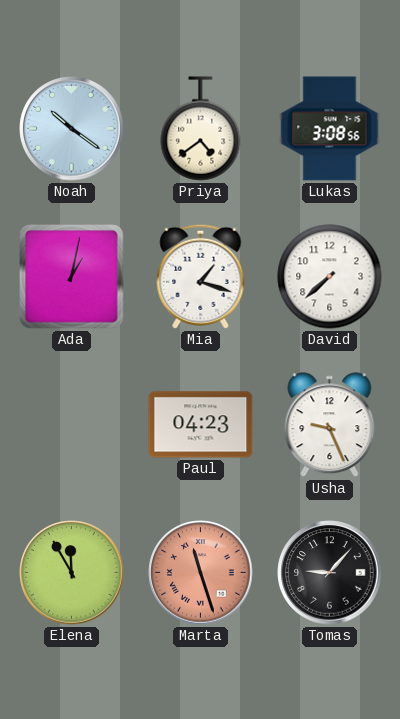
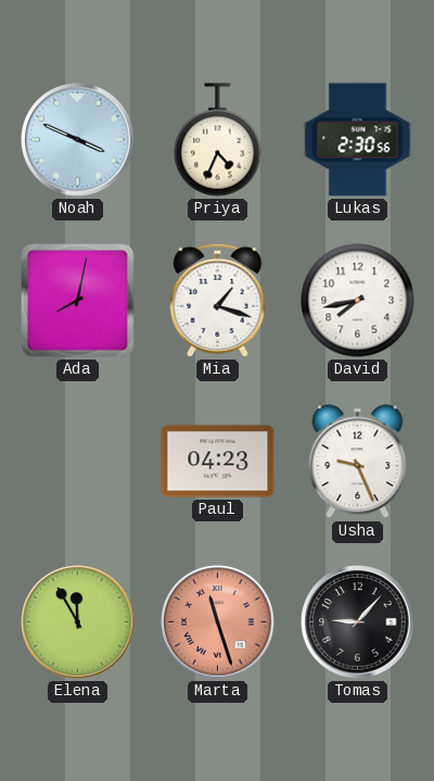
Noah: 10:21 -> 3:49 (78, 140)
Priya: 4:39 -> 4:34 (218, 140)
Lukas: 3:08 -> 2:30 (358, 140)
Ada: 1:02 -> 8:02 (78, 301)
David: 7:38 -> 7:43 (358, 301)
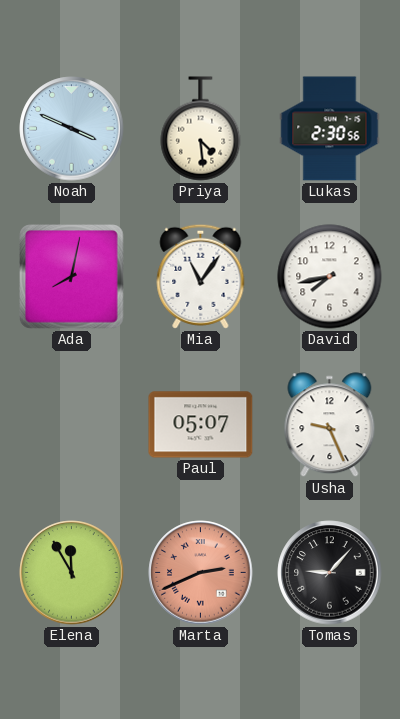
Priya: 4:34 -> 4:29 (201, 129)
Mia: 1:18 -> 11:06 (201, 276)
Paul: 04:23 -> 05:07 (201, 425)
Marta: 11:27 -> 2:41 (201, 573)
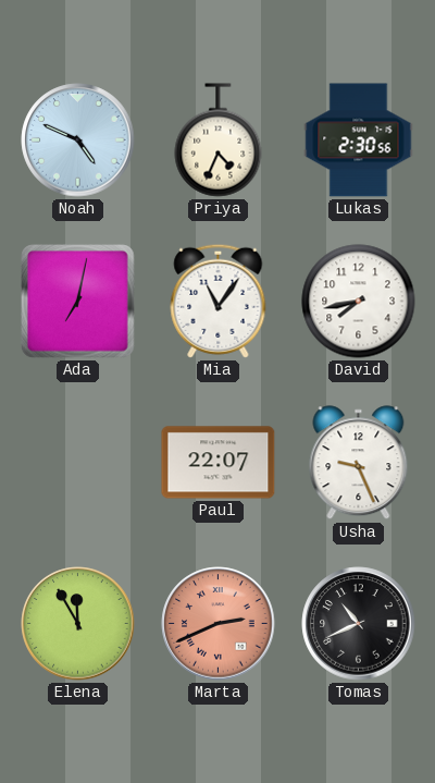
Noah: 3:49 -> 4:49 (78, 140)
Priya: 4:29 -> 4:34 (219, 140)
Ada: 8:02 -> 7:02 (78, 302)
Paul: 05:07 -> 22:07 (219, 463)
Tomas: 9:07 -> 10:41 (359, 624)
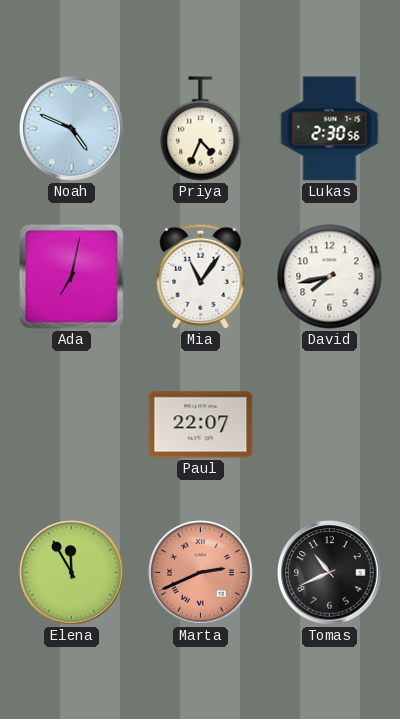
Usha: 9:26 -> none (359, 463)
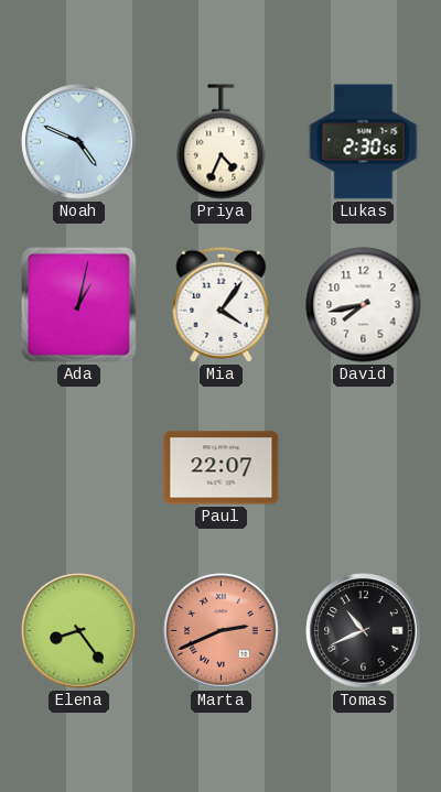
Ada: 7:02 -> 1:02 (79, 305)
Mia: 11:06 -> 4:06 (222, 304)
Elena: 11:55 -> 8:24 (79, 631)
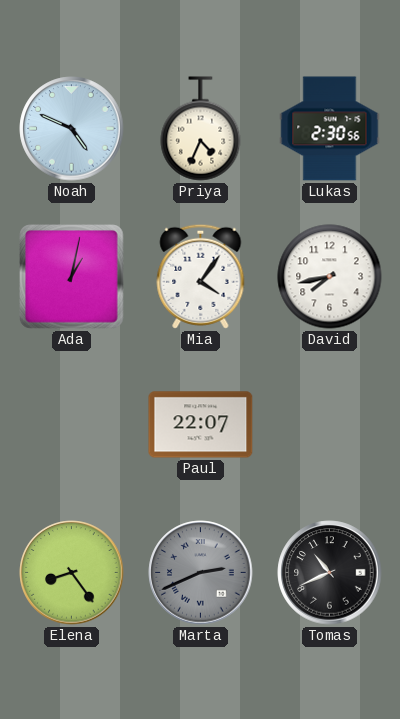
Marta dial: salmon -> grey (201, 573)
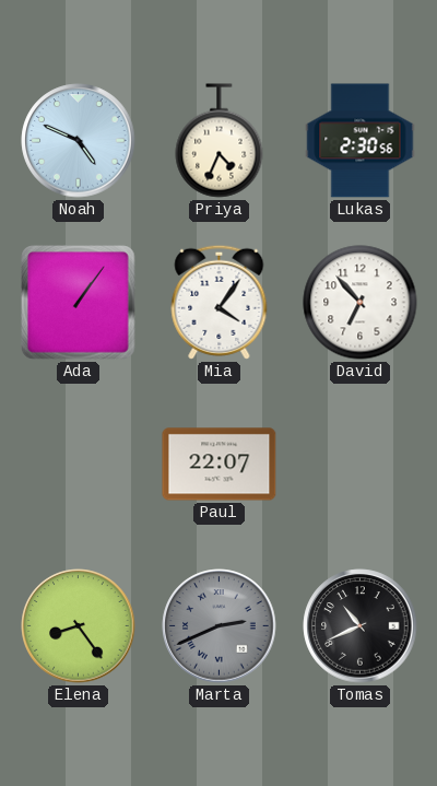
Ada: 1:02 -> 1:06 (79, 303)
David: 7:43 -> 6:53 (361, 303)
